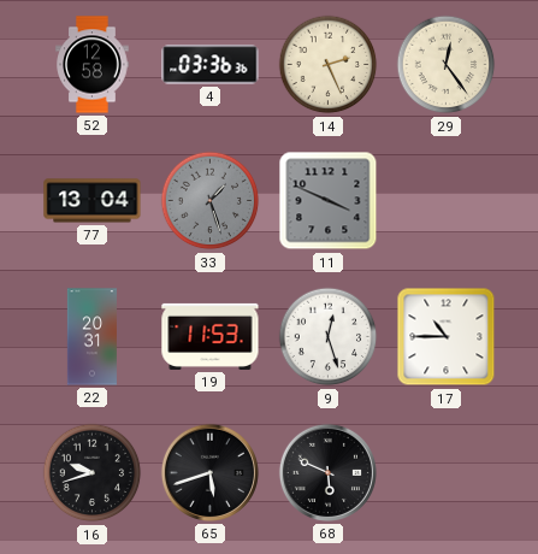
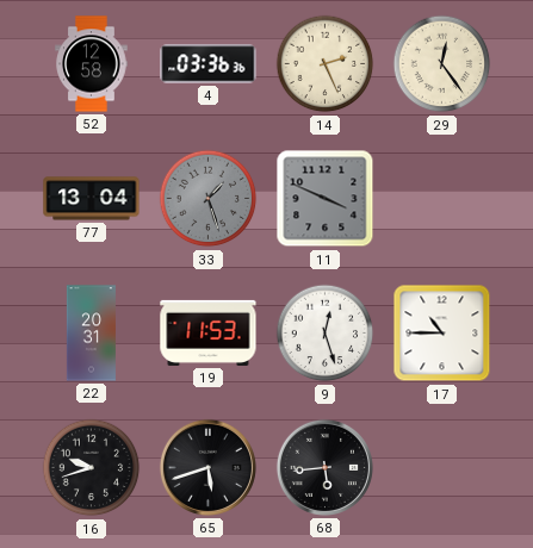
68: 5:49 -> 5:44 (324, 467)
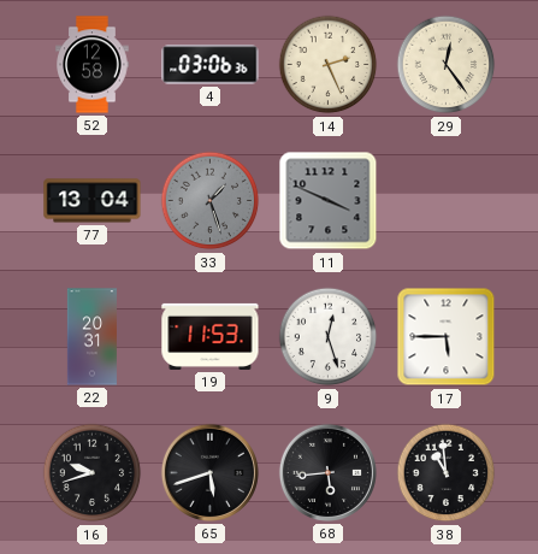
4: 03:36 -> 03:06 (211, 65)
17: 10:45 -> 5:45 (447, 337)
38: none -> 10:59 (447, 473)
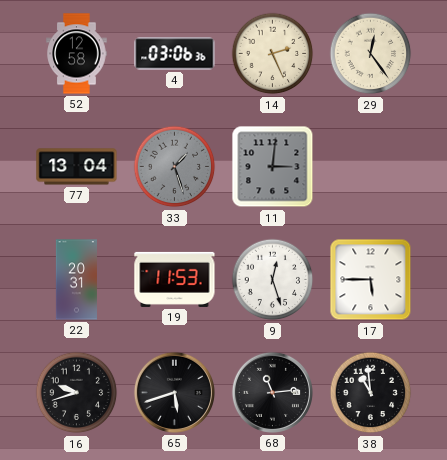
11: 3:49 -> 3:01 (273, 167)
68: 5:44 -> 11:14 (272, 392)
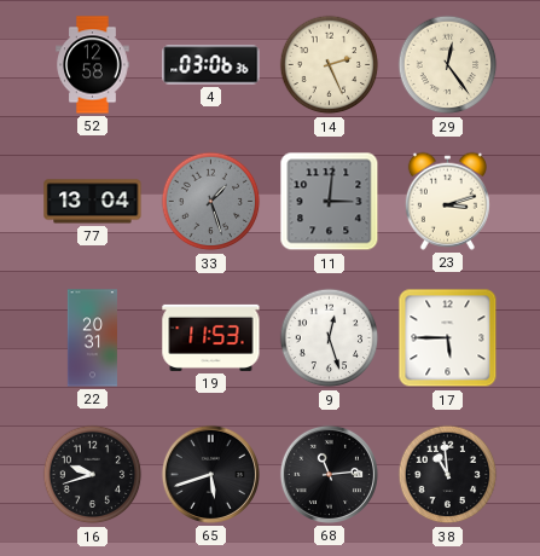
23: none -> 3:12 (447, 201)
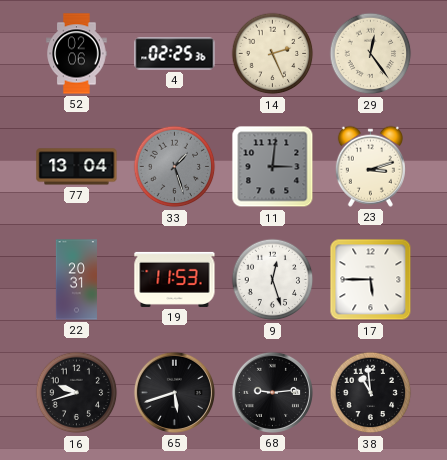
52: 12:58 -> 02:06 (77, 54)
4: 03:06 -> 02:25 (175, 54)
68: 11:14 -> 9:14 (272, 392)
